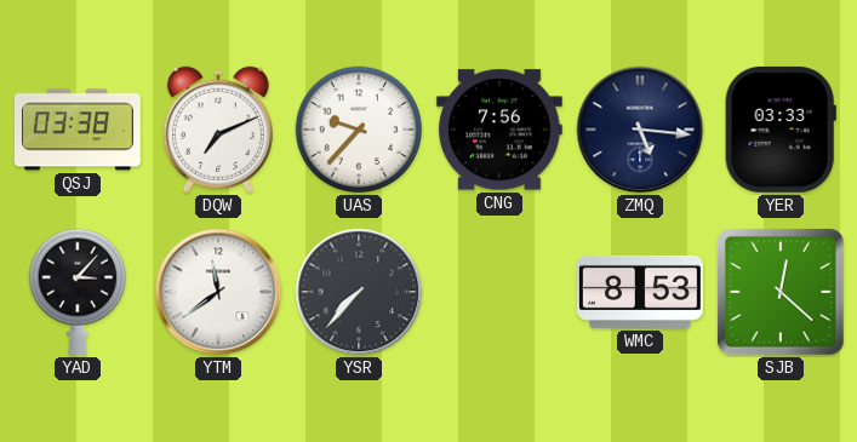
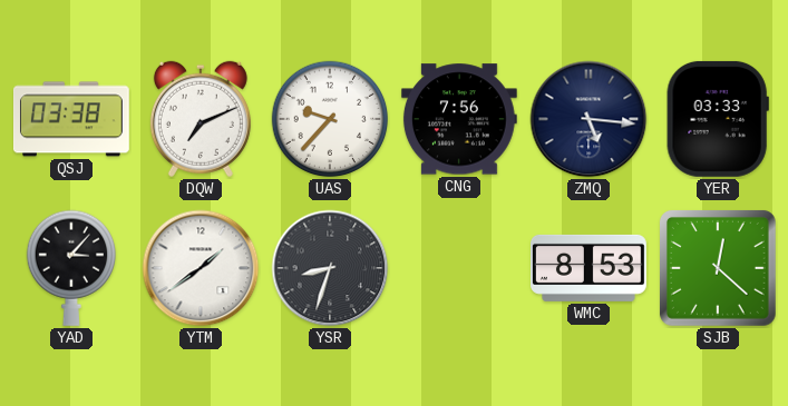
YTM: 11:39 -> 1:39 (201, 268)
YSR: 7:37 -> 8:33 (330, 268)
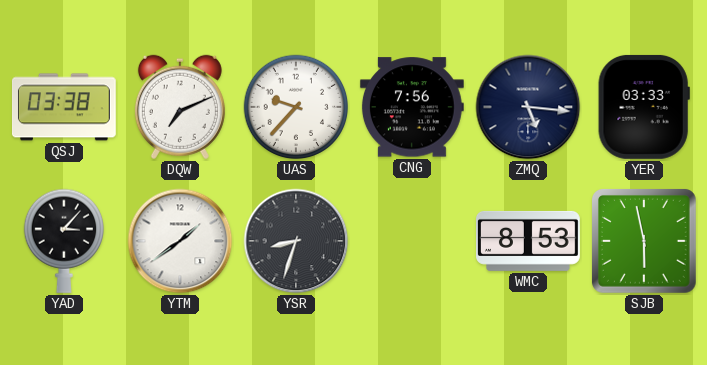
SJB: 12:22 -> 5:58 (644, 241)
